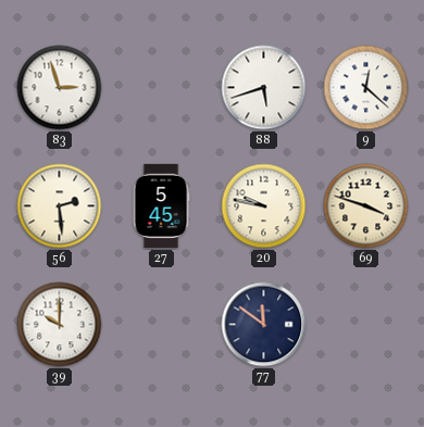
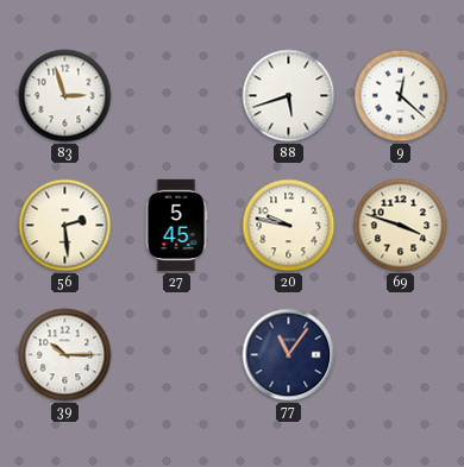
39: 10:00 -> 10:15 (65, 355)
77: 11:51 -> 11:06 (289, 355)
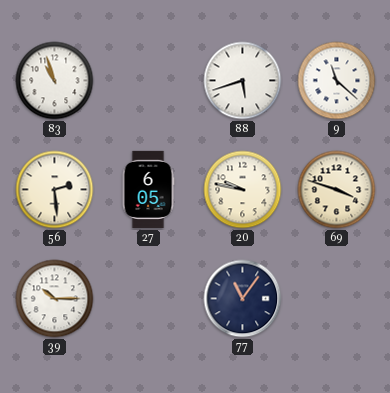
83: 2:57 -> 10:57 (55, 81)
9: 12:22 -> 11:22 (337, 81)
27: 5:45 -> 6:05 (148, 189)
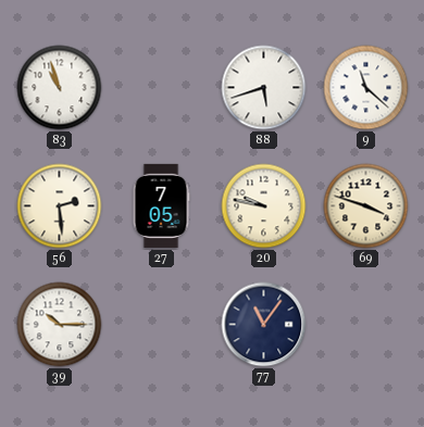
27: 6:05 -> 7:05 (161, 205)
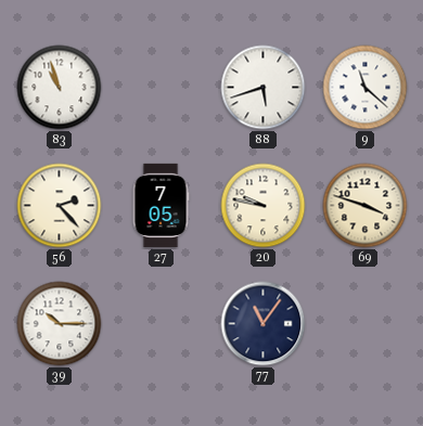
56: 2:29 -> 2:23 (60, 206)
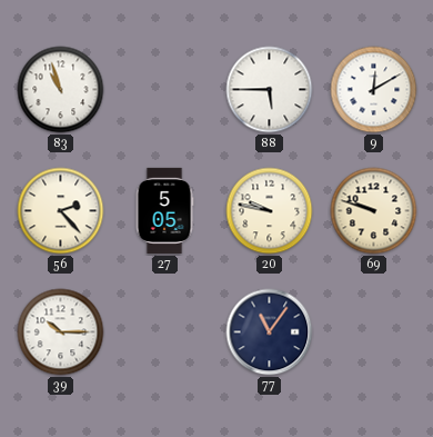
88: 5:42 -> 5:45 (270, 90)
9: 11:22 -> 12:10 (374, 90)
27: 7:05 -> 5:05 (164, 210)
69: 3:48 -> 9:48 (374, 211)
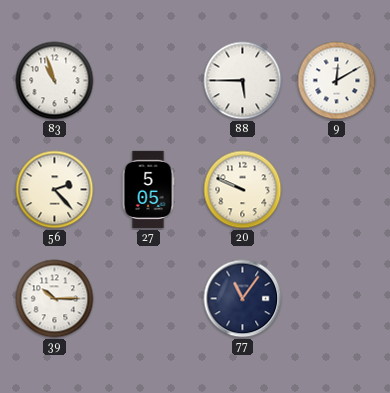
20: 9:47 -> 9:49 (243, 190)
69: 9:48 -> none (374, 211)
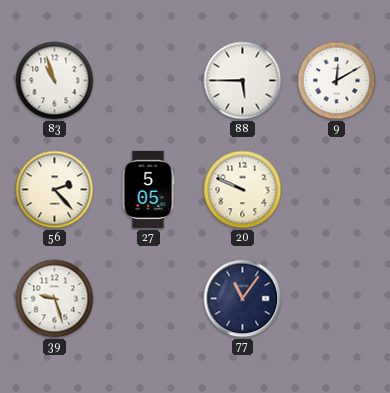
39: 10:15 -> 9:27 (55, 299)
